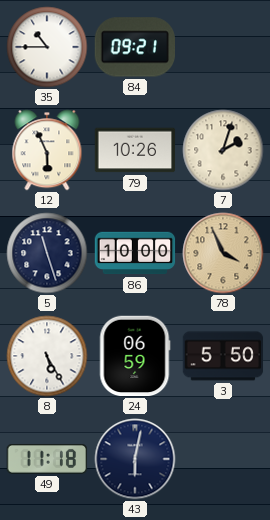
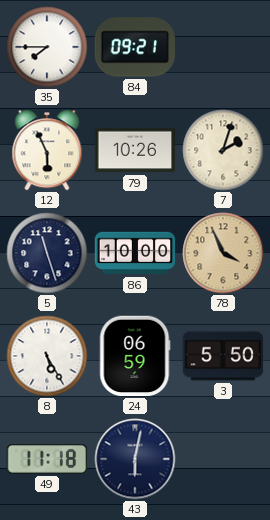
35: 10:45 -> 7:45 (47, 47)
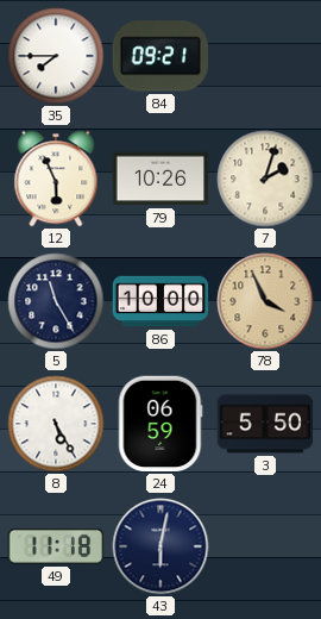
5: 11:27 -> 11:25 (56, 301)
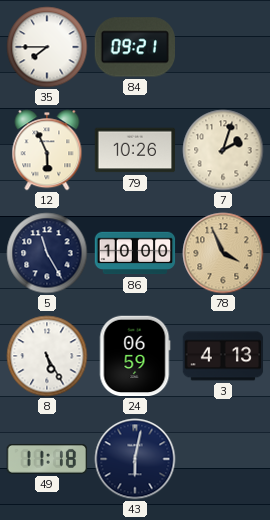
3: 5:50 -> 4:13 (223, 356)
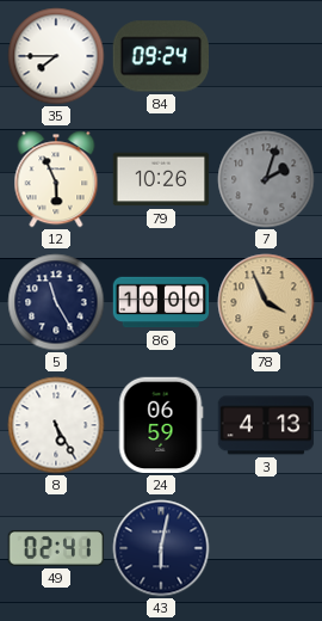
84: 09:21 -> 09:24 (160, 56)
7 dial: cream -> grey (266, 179)
49: 11:18 -> 02:41 (56, 548)
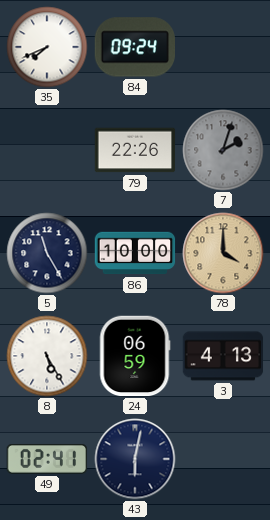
35: 7:45 -> 7:41 (47, 47)
12: 5:56 -> none (56, 179)
79: 10:26 -> 22:26 (135, 150)
78: 3:56 -> 4:00 (223, 253)
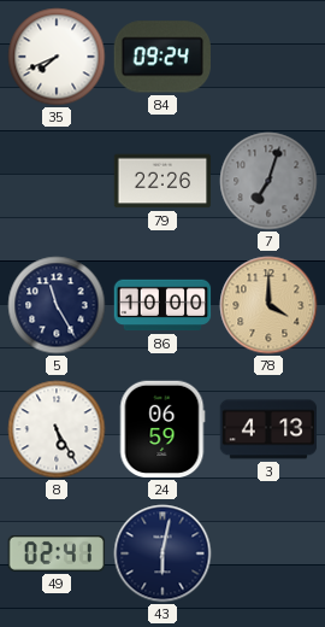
7: 2:03 -> 7:03 (268, 181)
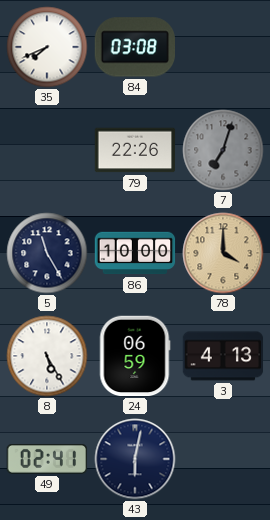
84: 09:24 -> 03:08 (134, 47)
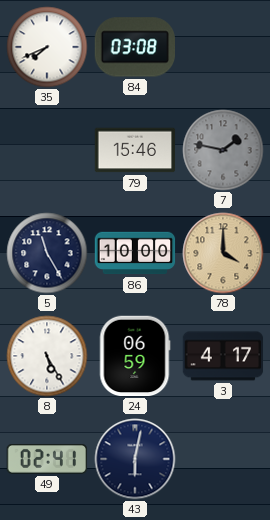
79: 22:26 -> 15:46 (135, 150)
7: 7:03 -> 1:47 (223, 150)
3: 4:13 -> 4:17 (223, 356)
